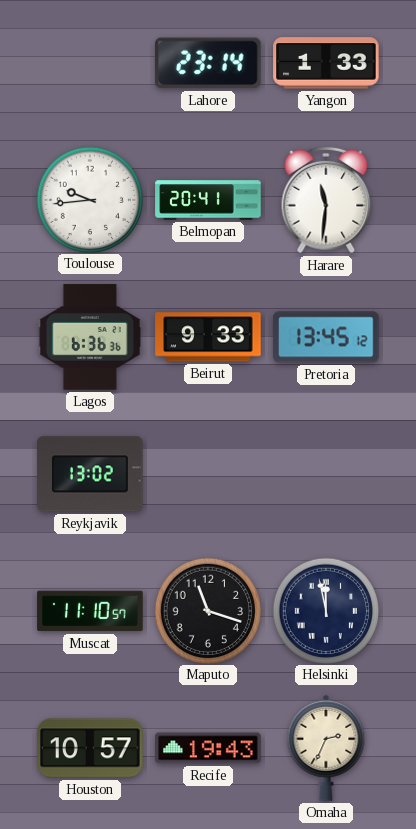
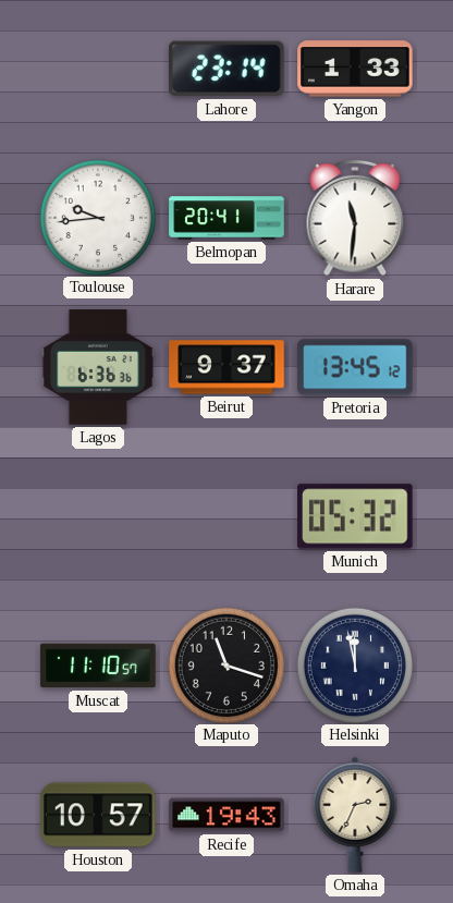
Beirut: 9:33 -> 9:37 (226, 367)
Reykjavik: 13:02 -> none (90, 474)
Munich: none -> 05:32 (355, 516)
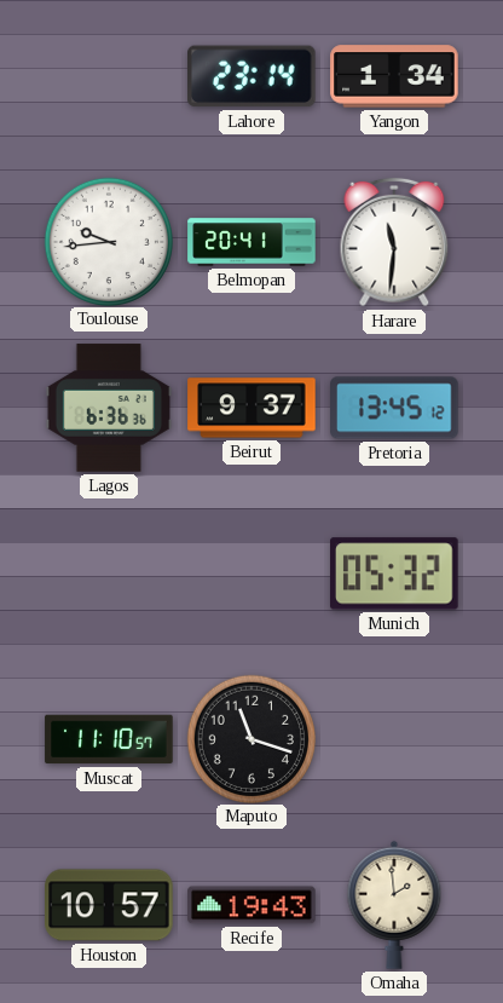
Yangon: 1:33 -> 1:34 (394, 76)
Helsinki: 11:58 -> none (354, 664)
Omaha: 2:34 -> 1:59 (394, 905)
